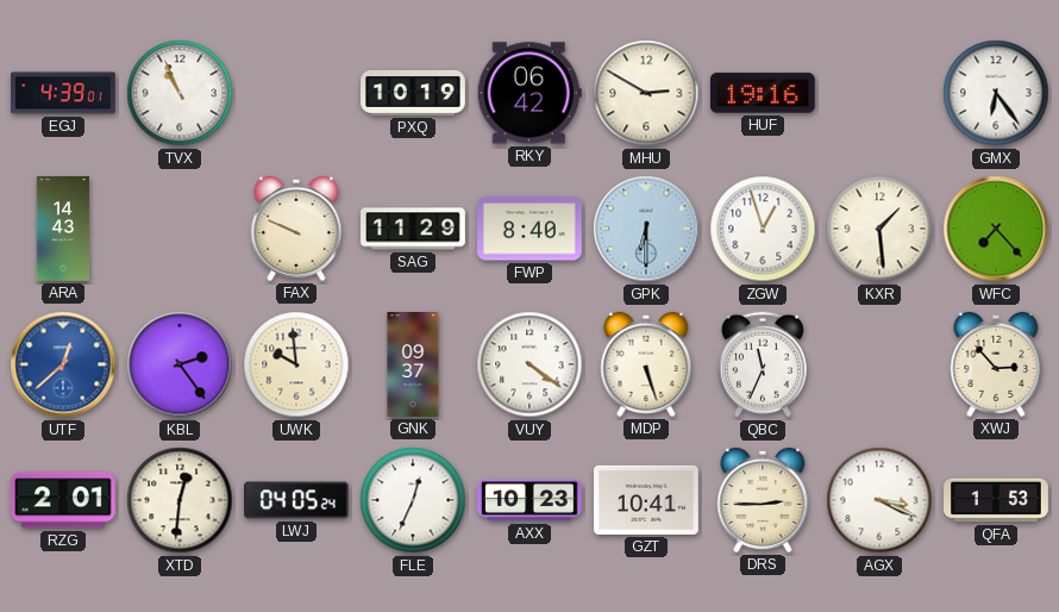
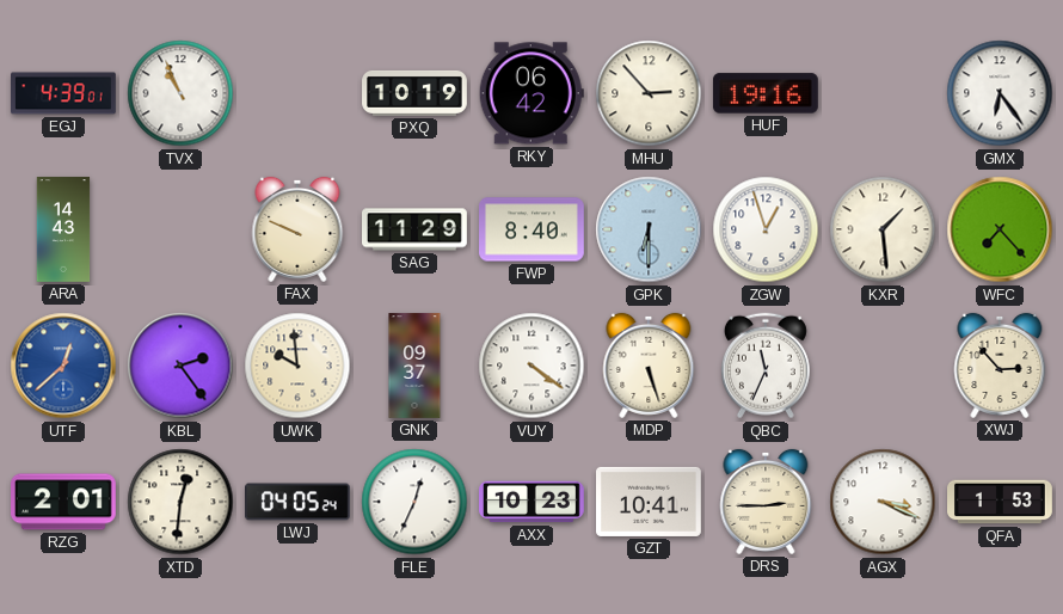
MHU: 2:50 -> 2:53 (649, 93)
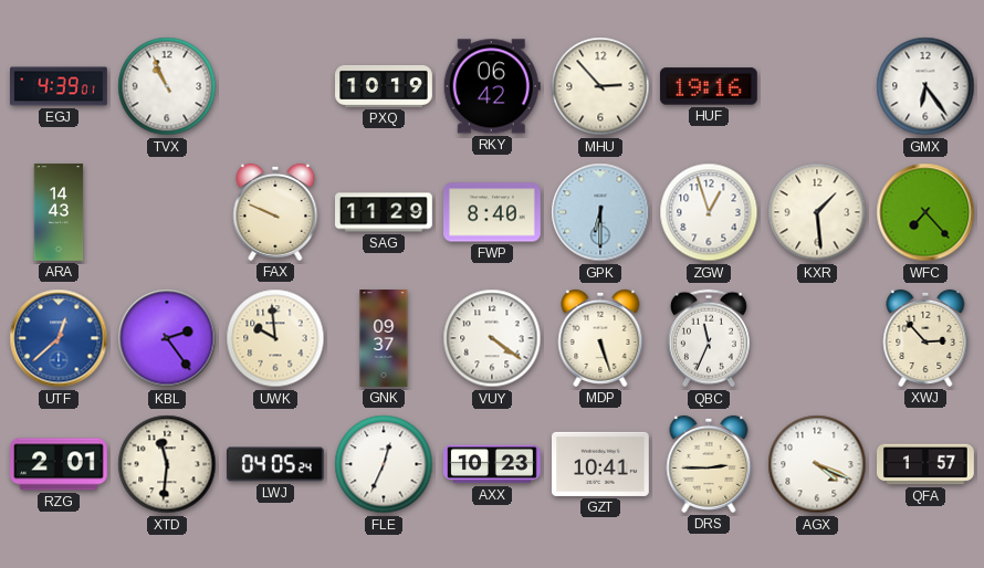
XTD: 12:31 -> 11:31 (167, 464)
AGX: 3:19 -> 4:19 (817, 464)
QFA: 1:53 -> 1:57 (925, 464)
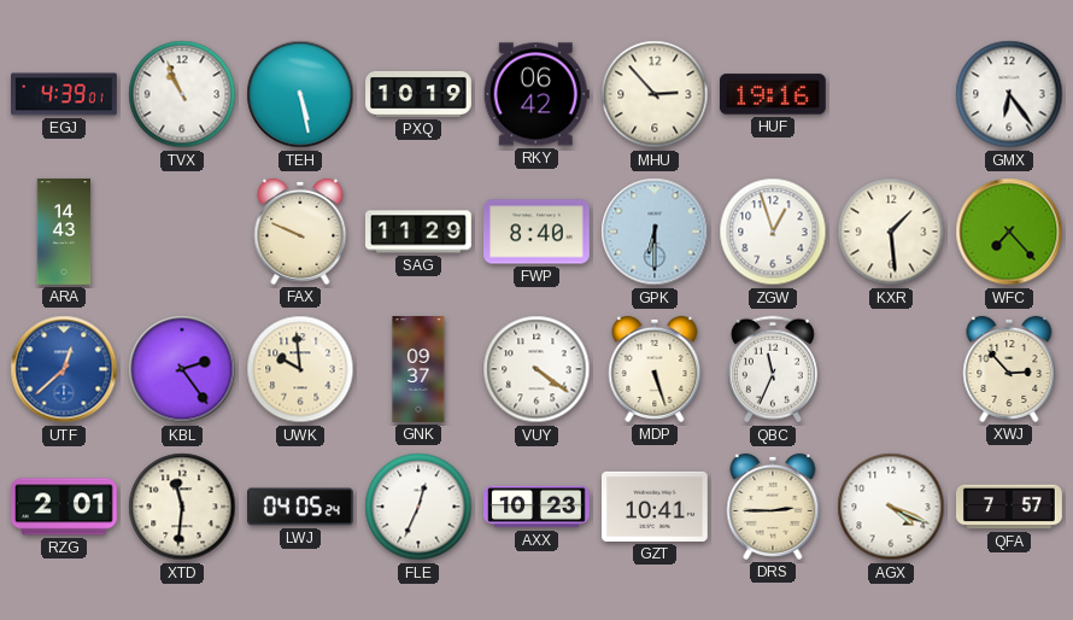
TEH: none -> 5:28 (300, 94)
QFA: 1:57 -> 7:57 (1009, 507)
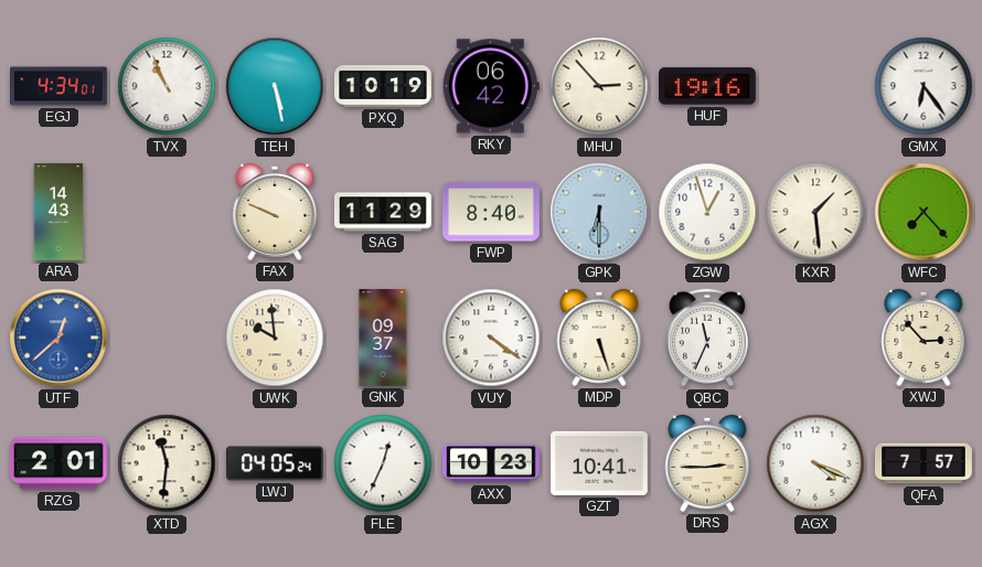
EGJ: 4:39 -> 4:34 (60, 86)
KBL: 2:24 -> none (182, 369)
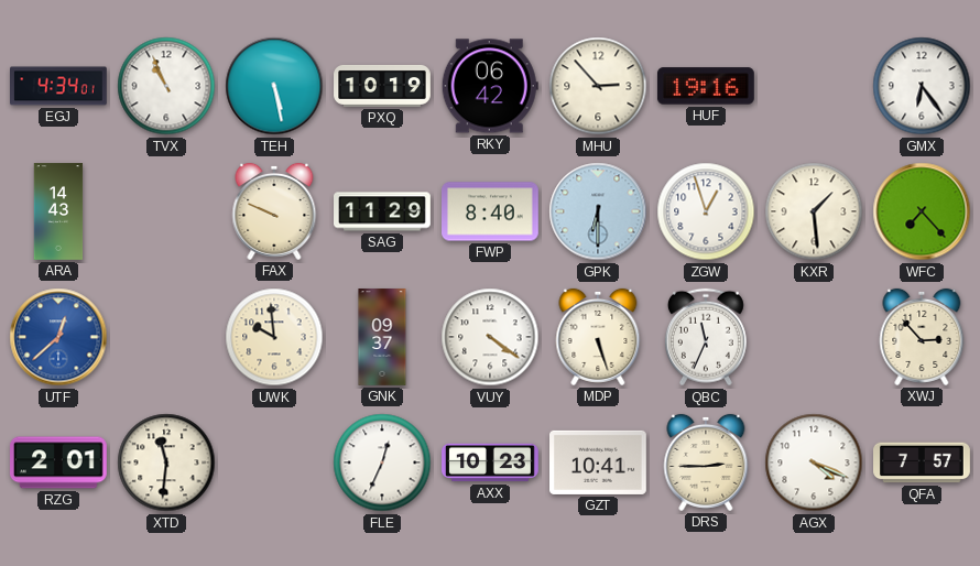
LWJ: 04:05 -> none (276, 463)
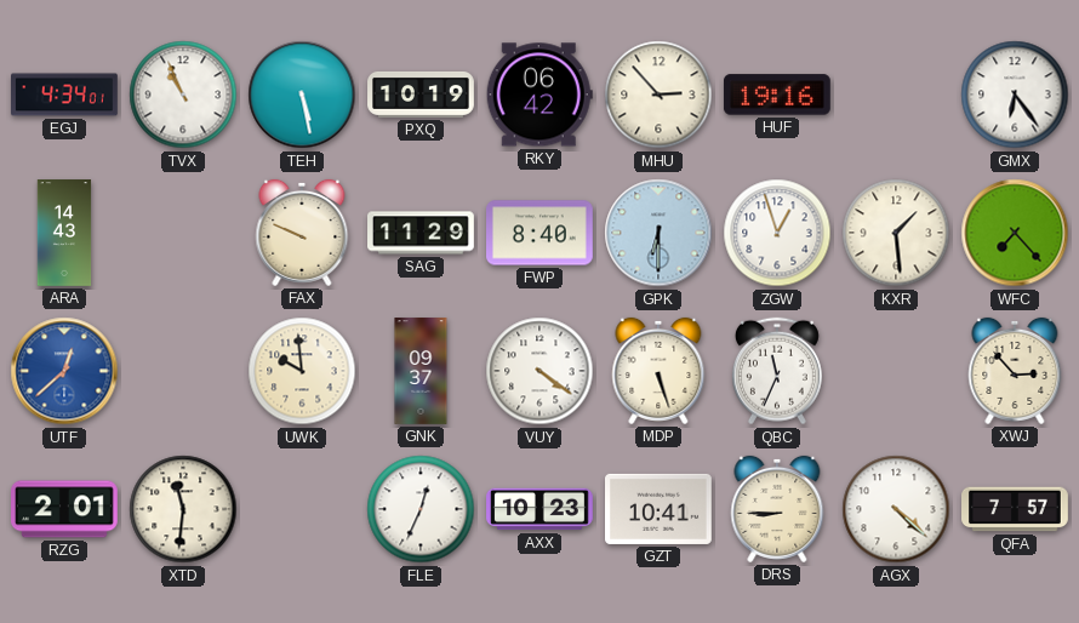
DRS: 2:45 -> 8:45 (777, 509)
AGX: 4:19 -> 4:22 (896, 509)
